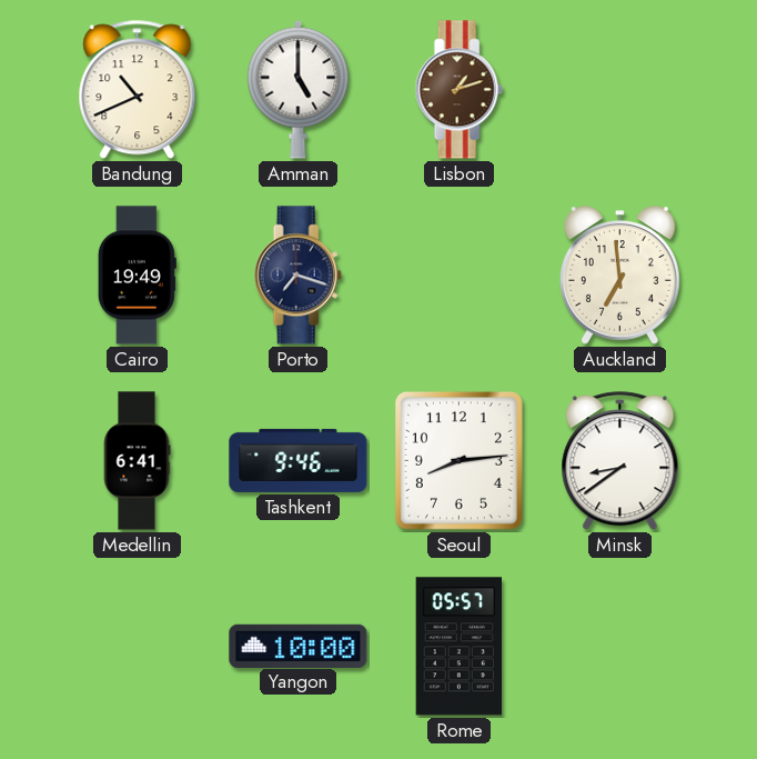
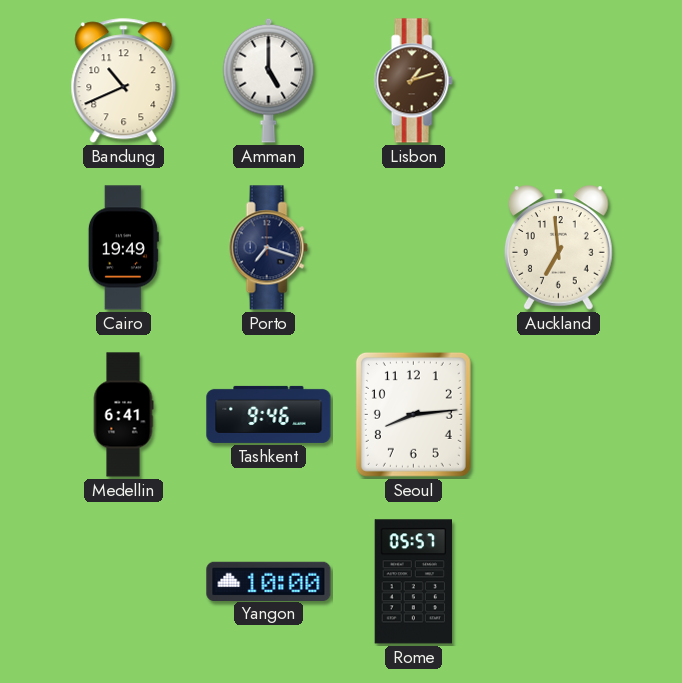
Minsk: 8:39 -> none (620, 461)
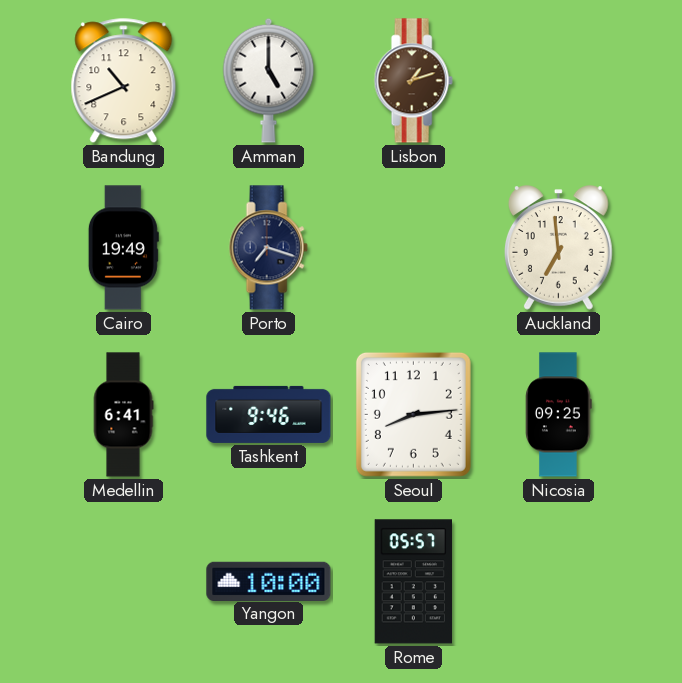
Nicosia: none -> 09:25 (559, 415)
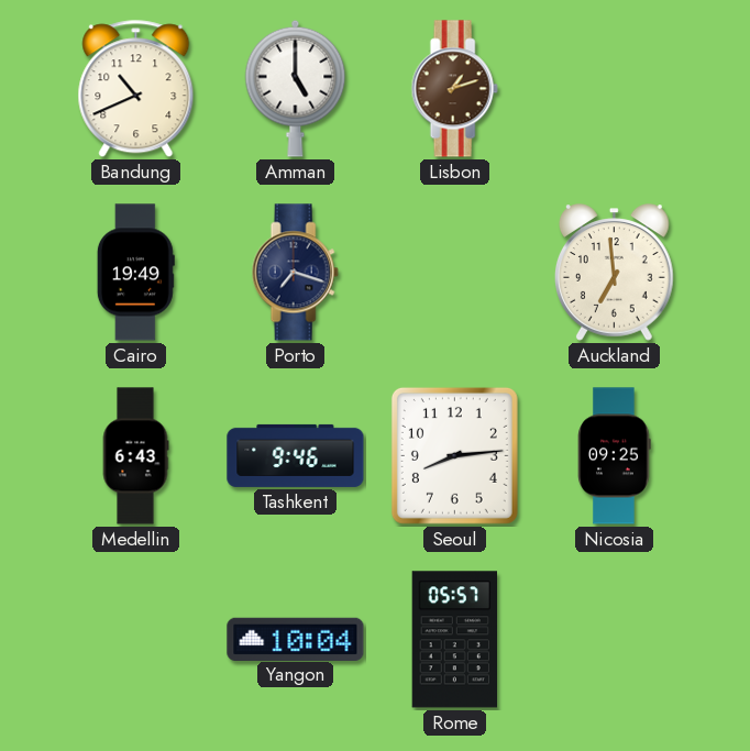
Medellin: 6:41 -> 6:43 (135, 456)
Yangon: 10:00 -> 10:04 (296, 639)
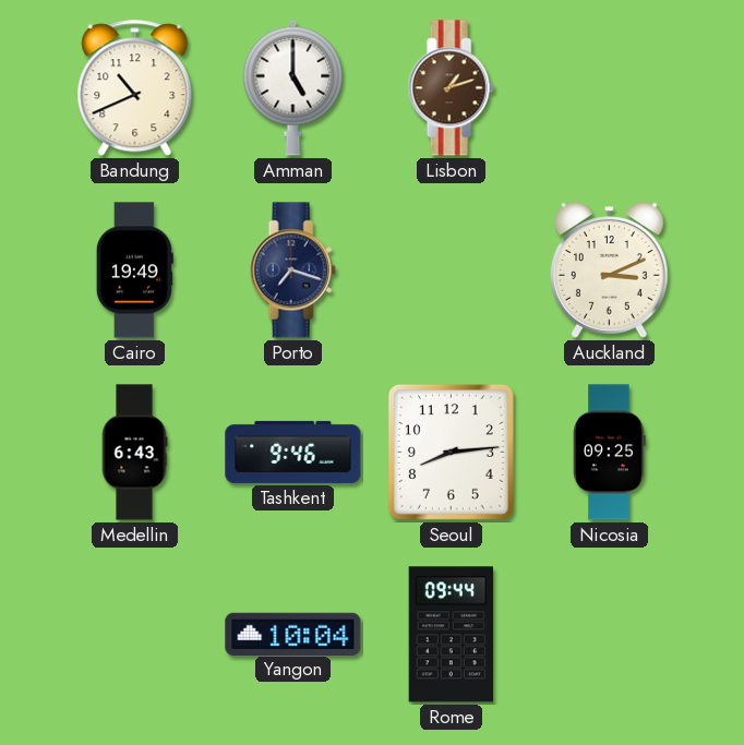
Auckland: 6:59 -> 3:11 (610, 271)
Rome: 05:57 -> 09:44 (451, 635)
